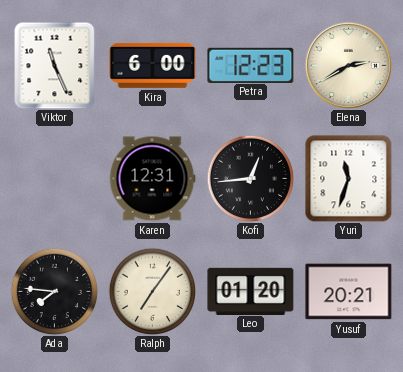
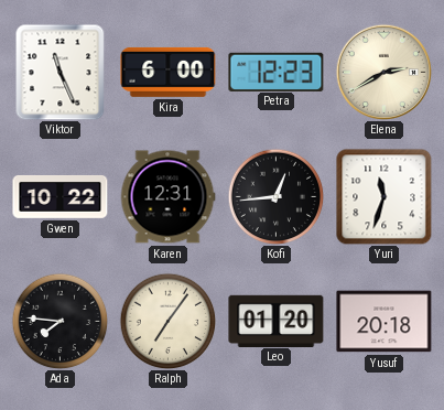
Gwen: none -> 10:22 (61, 196)
Yusuf: 20:21 -> 20:18 (385, 322)
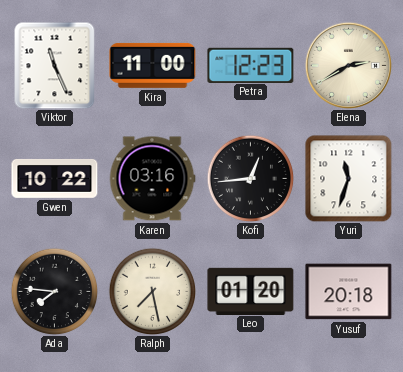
Kira: 6:00 -> 11:00 (153, 65)
Karen: 12:31 -> 03:16 (152, 179)
Ralph: 7:06 -> 7:28 (152, 291)
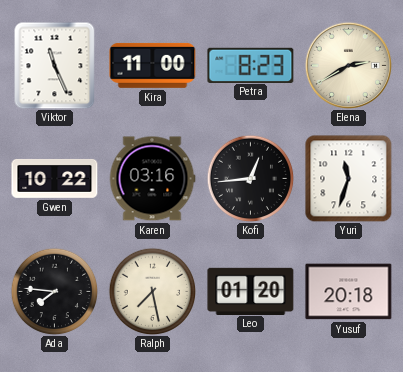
Petra: 12:23 -> 8:23 (251, 65)
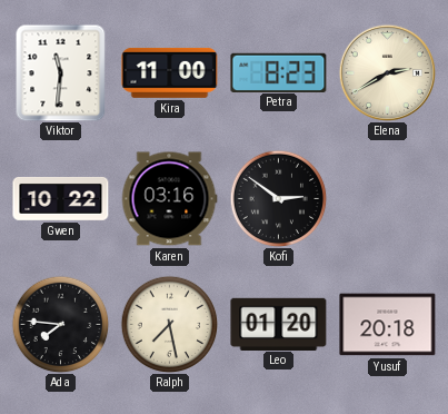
Viktor: 11:26 -> 11:31 (61, 72)
Kofi: 12:44 -> 2:51 (278, 198)
Yuri: 11:33 -> none (349, 179)
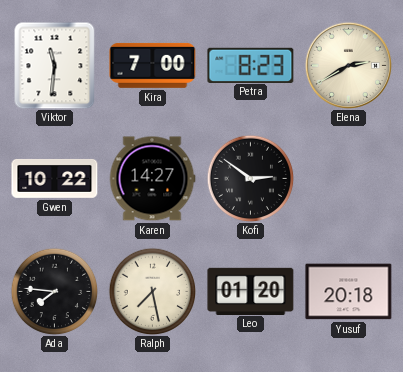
Kira: 11:00 -> 7:00 (153, 65)
Karen: 03:16 -> 14:27 (152, 179)
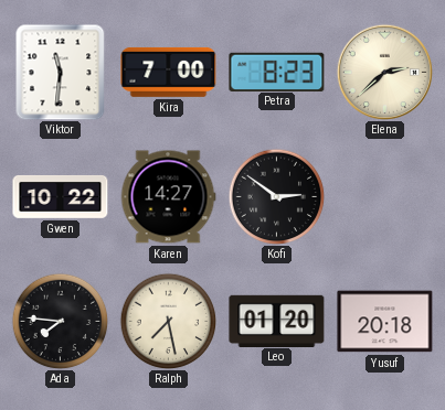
Elena: 2:40 -> 2:38 (384, 72)
